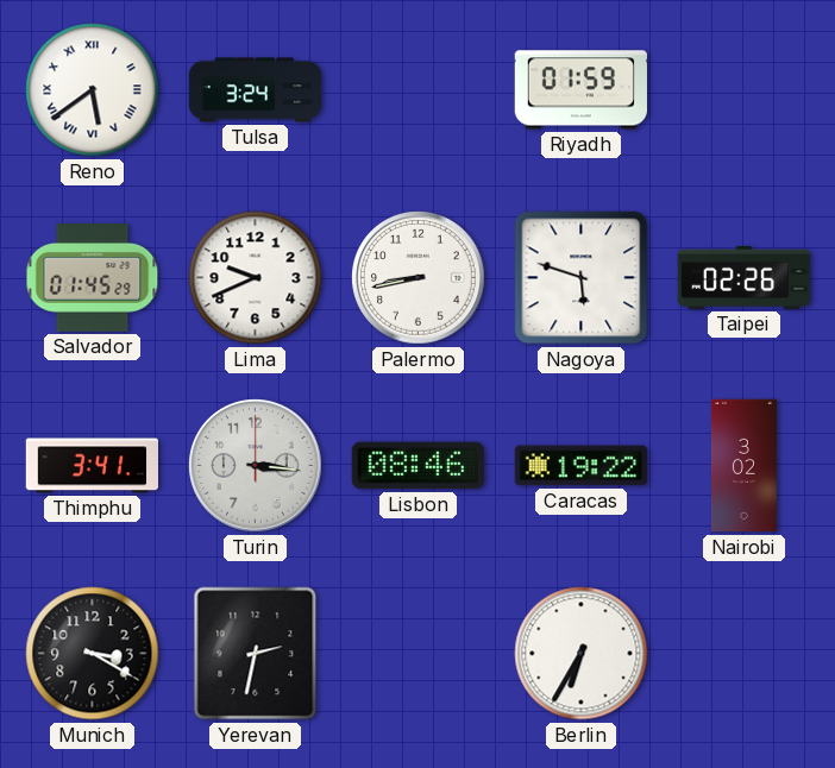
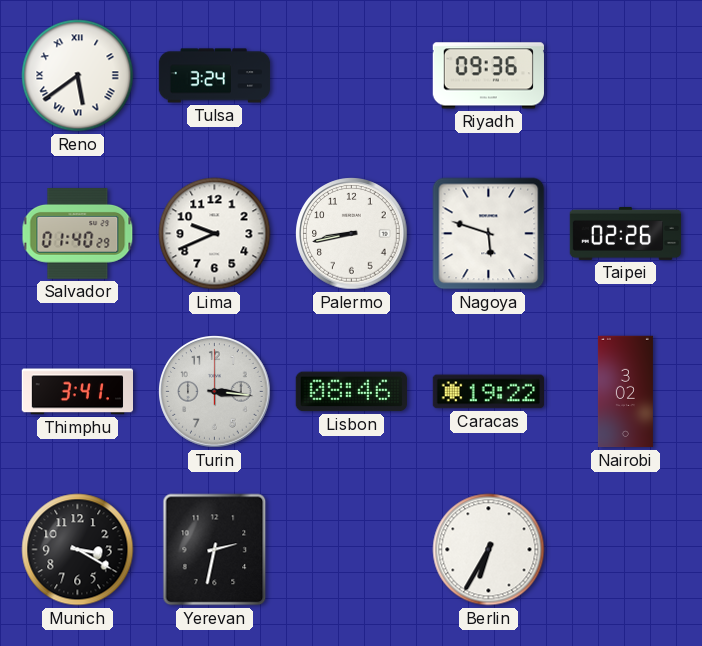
Riyadh: 01:59 -> 09:36 (488, 76)
Salvador: 01:45 -> 01:40 (78, 234)
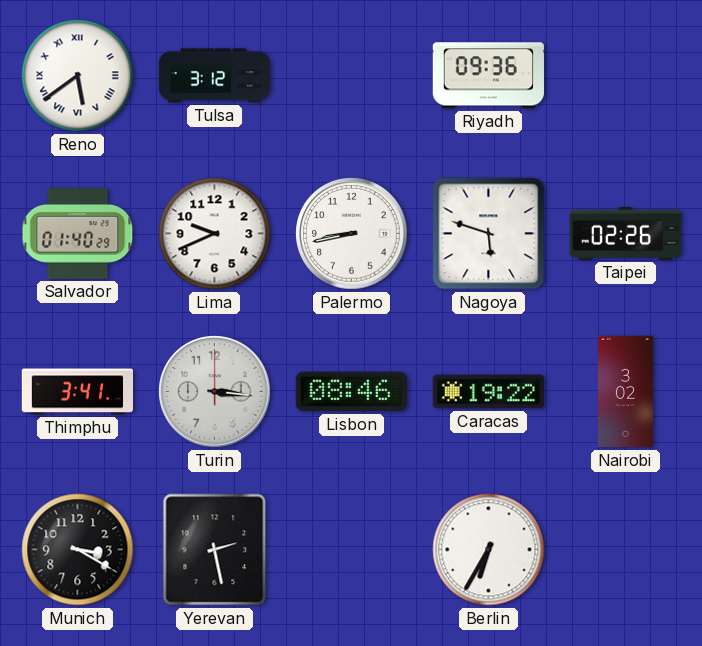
Tulsa: 3:24 -> 3:12 (215, 76)
Yerevan: 2:32 -> 2:28 (215, 550)
